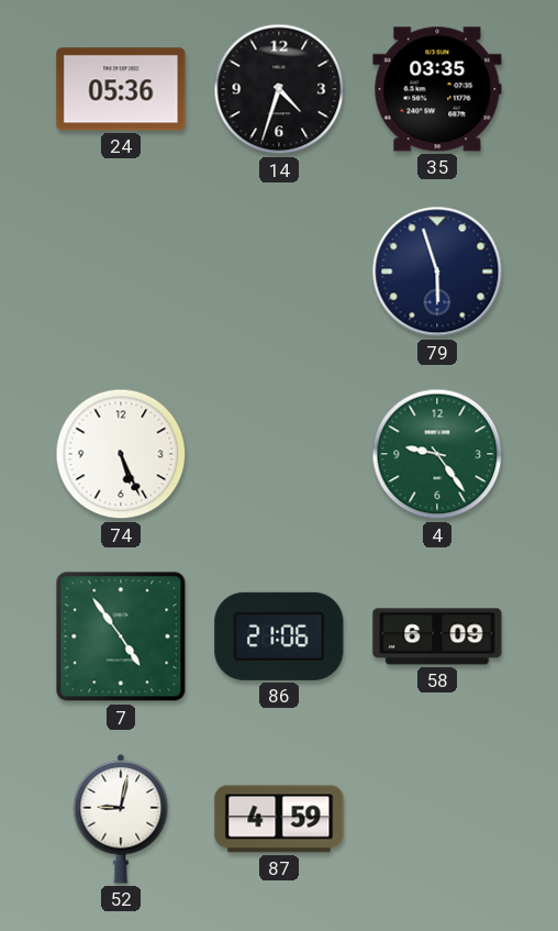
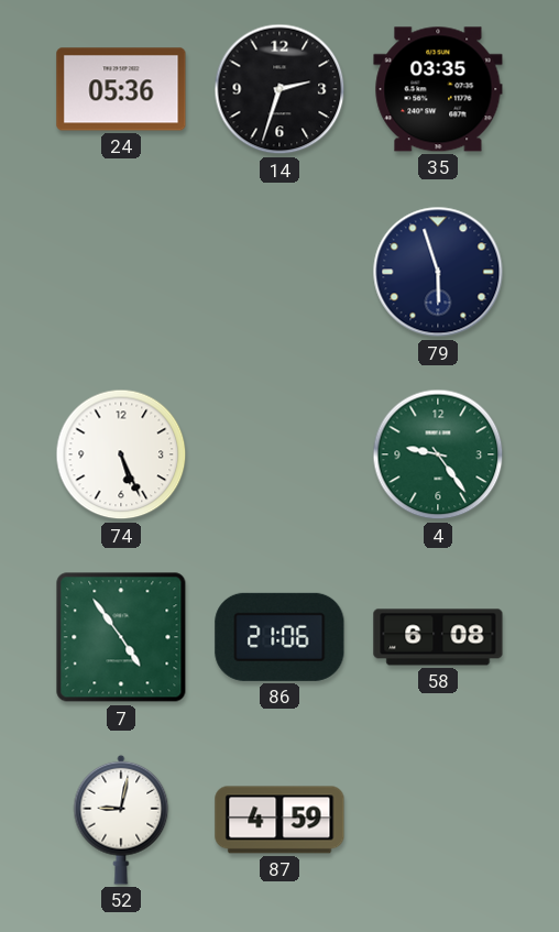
14: 4:33 -> 2:33 (279, 89)
58: 6:09 -> 6:08 (438, 637)
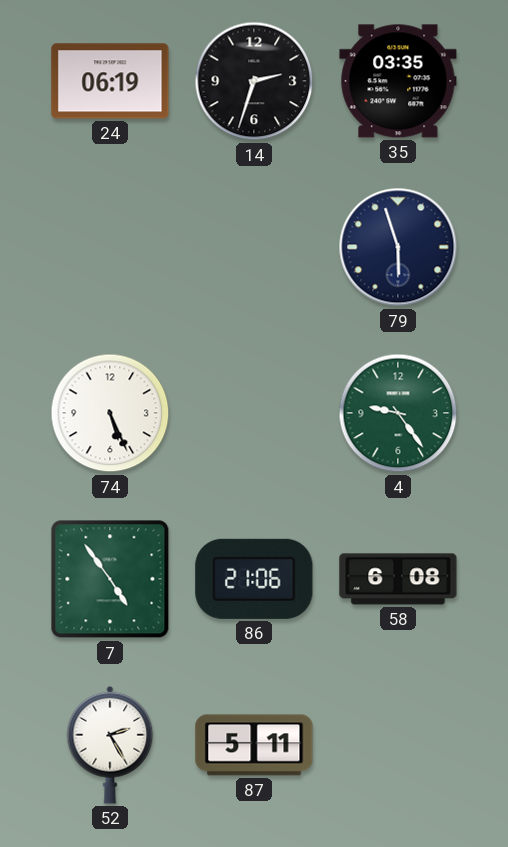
24: 05:36 -> 06:19 (110, 81)
52: 9:02 -> 2:25 (110, 745)
87: 4:59 -> 5:11 (254, 745)
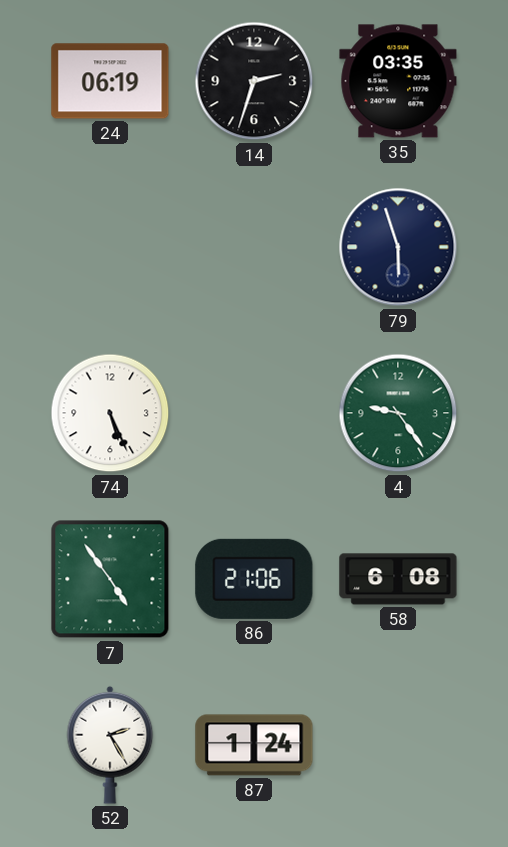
87: 5:11 -> 1:24 (254, 745)
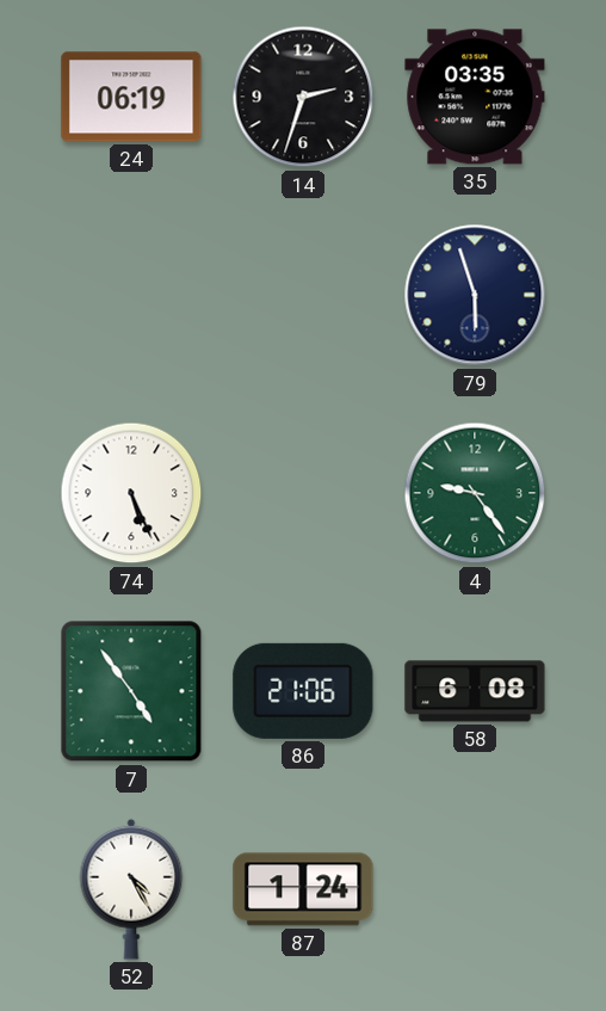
52: 2:25 -> 4:25 (131, 889)
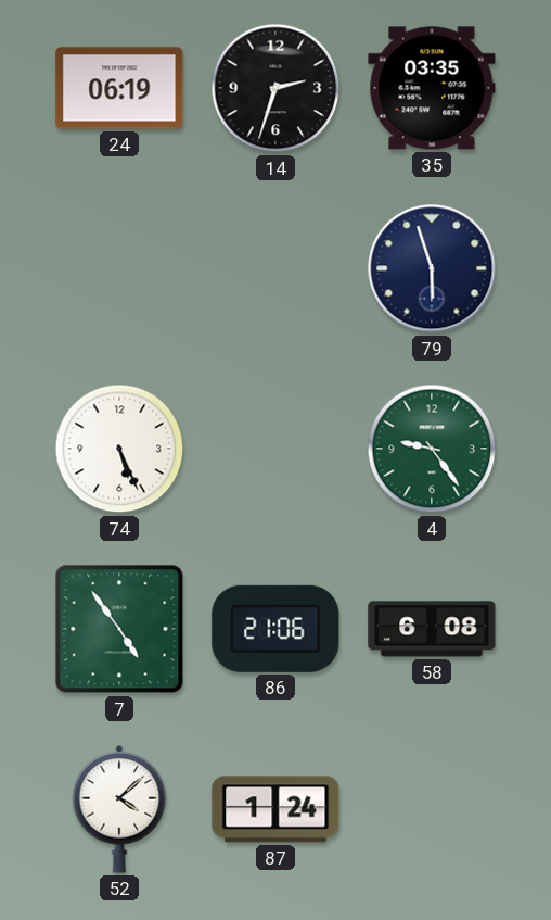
52: 4:25 -> 4:08 (119, 809)
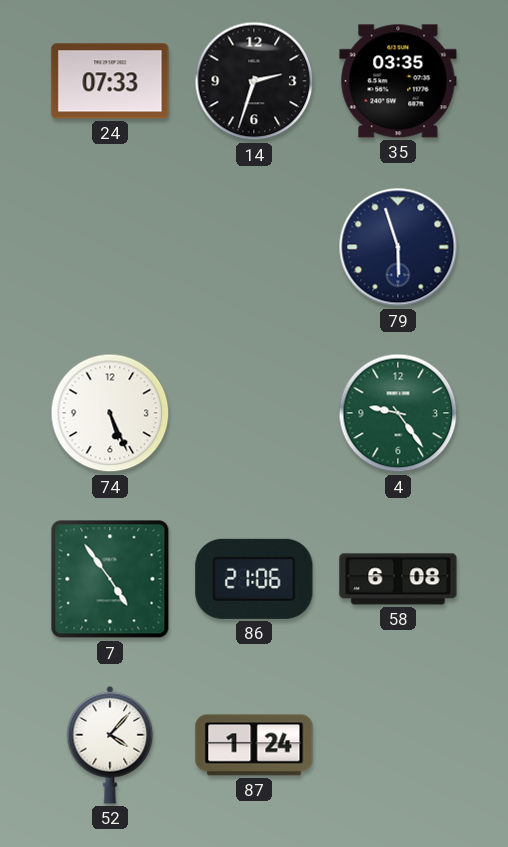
24: 06:19 -> 07:33 (110, 81)
52: 4:08 -> 4:07 (110, 745)
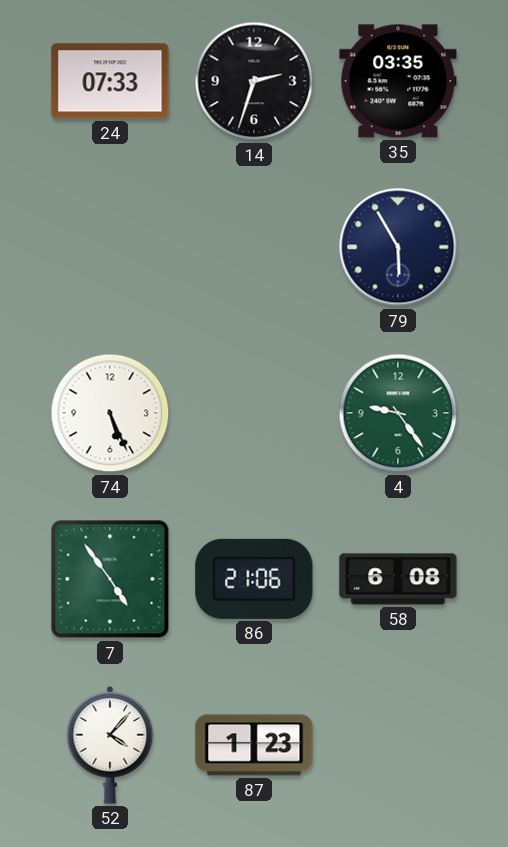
79: 5:57 -> 5:55 (398, 247)
87: 1:24 -> 1:23 (254, 745)
